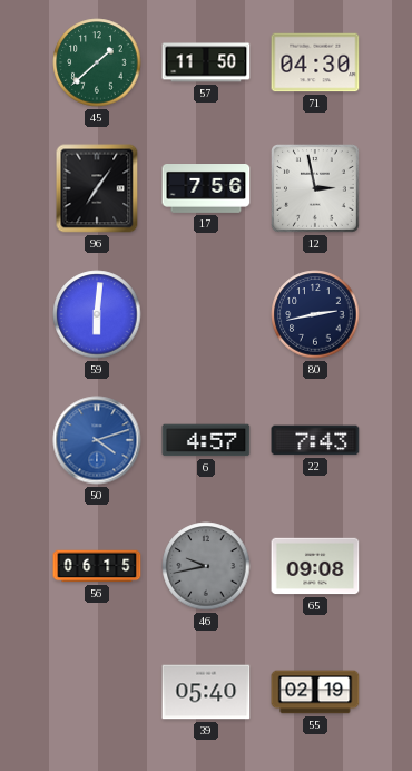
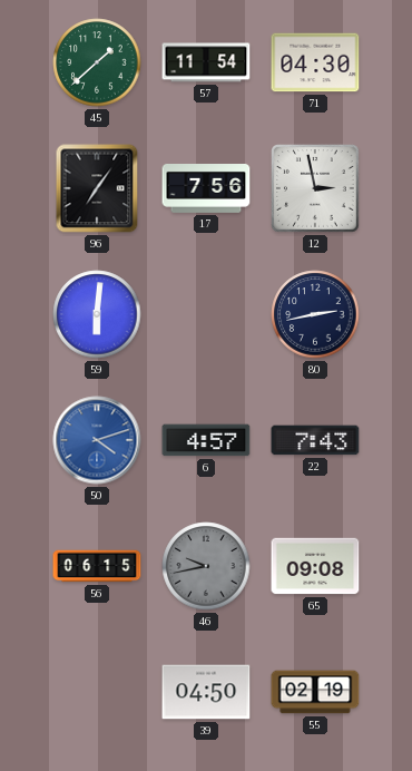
57: 11:50 -> 11:54 (206, 62)
39: 05:40 -> 04:50 (206, 692)
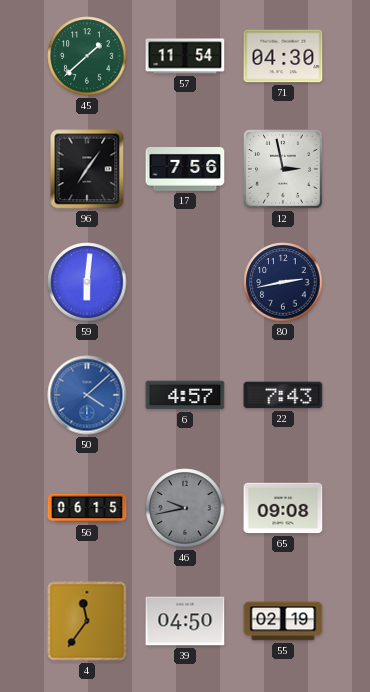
50: 4:12 -> 4:08 (87, 395)
4: none -> 11:36 (87, 621)
